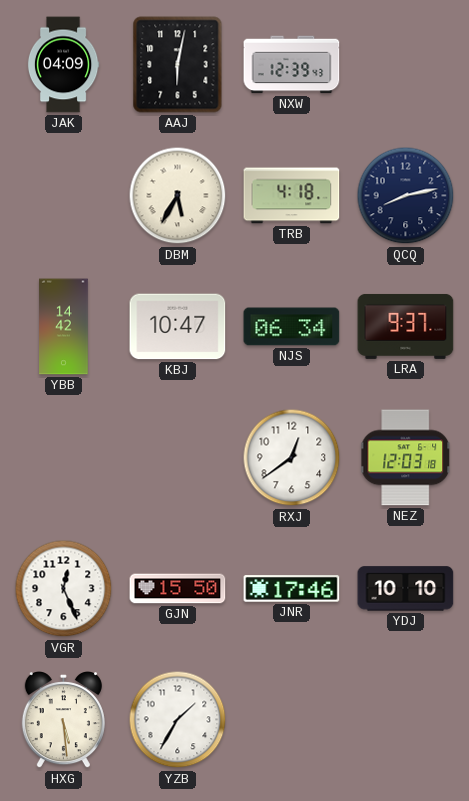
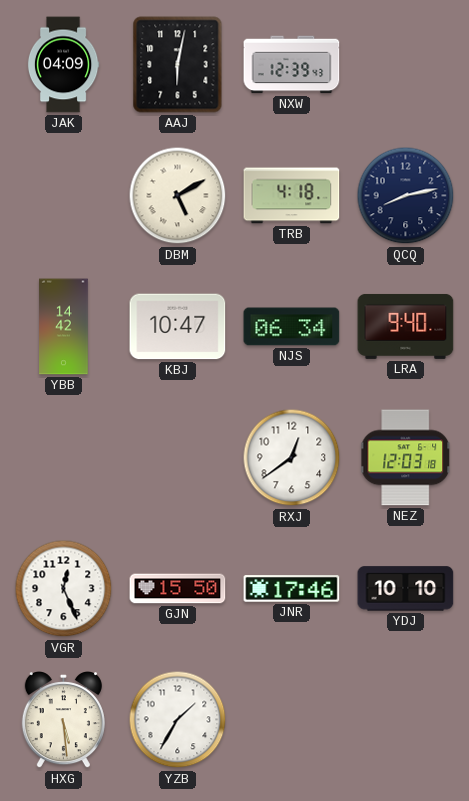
DBM: 5:35 -> 5:10 (178, 196)
LRA: 9:37 -> 9:40 (406, 326)
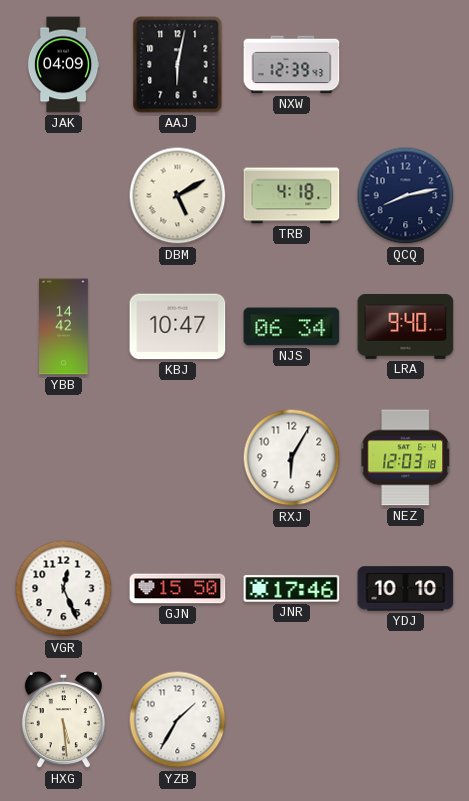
RXJ: 12:39 -> 6:05 (292, 458)
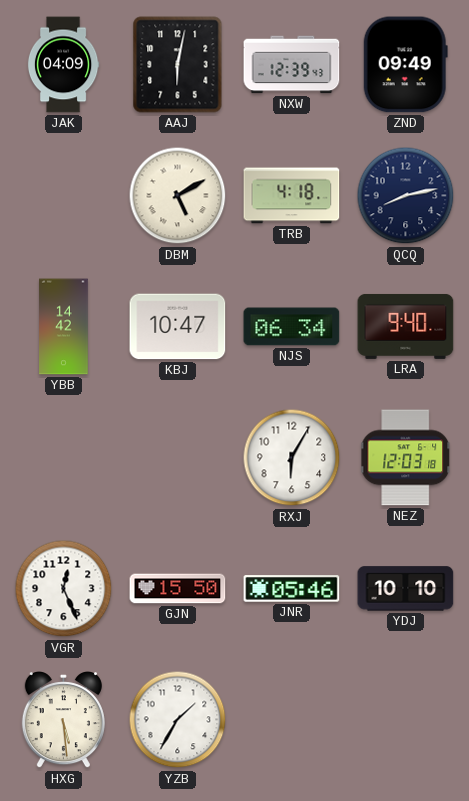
ZND: none -> 09:49 (405, 65)
JNR: 17:46 -> 05:46 (292, 589)
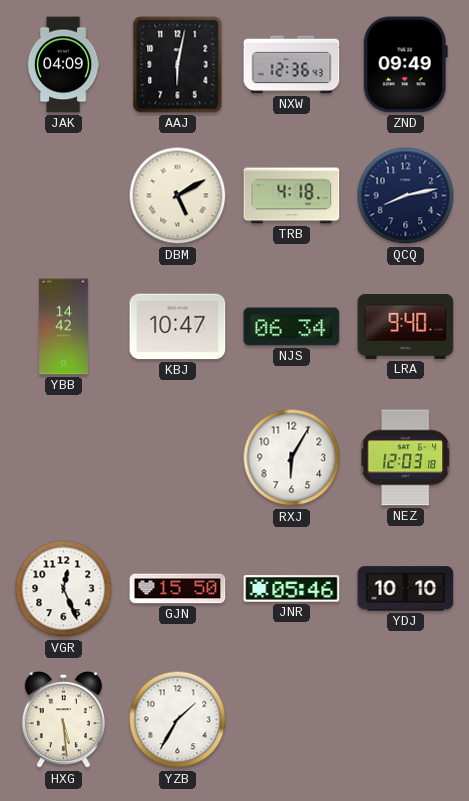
NXW: 12:39 -> 12:36 (292, 65)
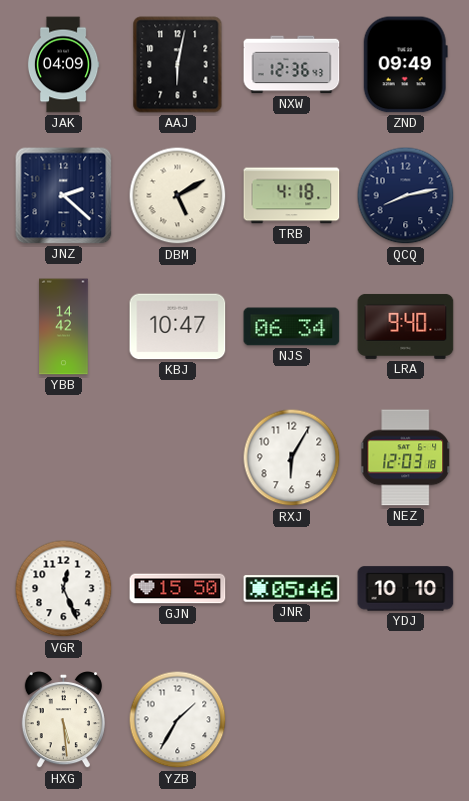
JNZ: none -> 2:22 (64, 196)
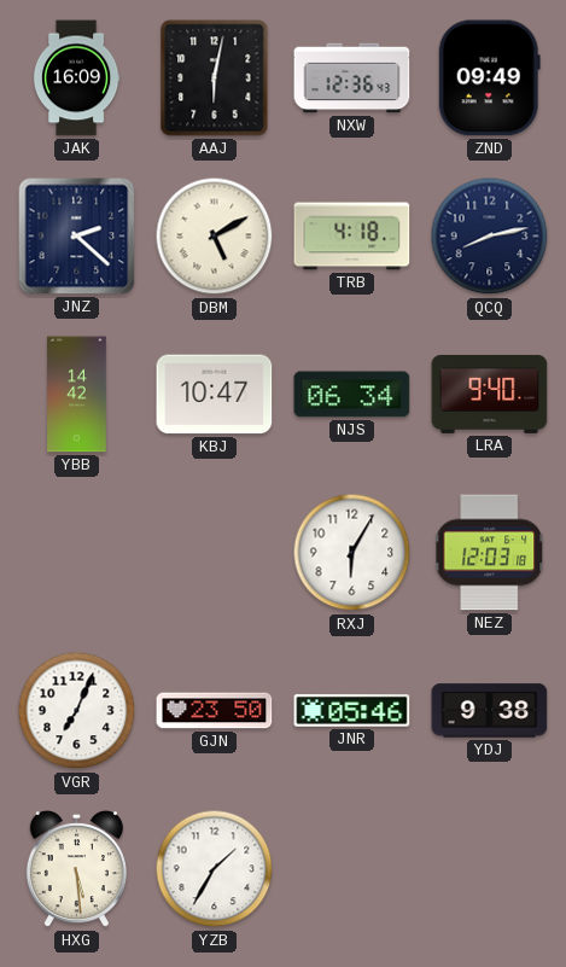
JAK: 04:09 -> 16:09 (76, 78)
VGR: 12:26 -> 7:04 (77, 711)
GJN: 15:50 -> 23:50 (215, 711)
YDJ: 10:10 -> 9:38 (490, 711)
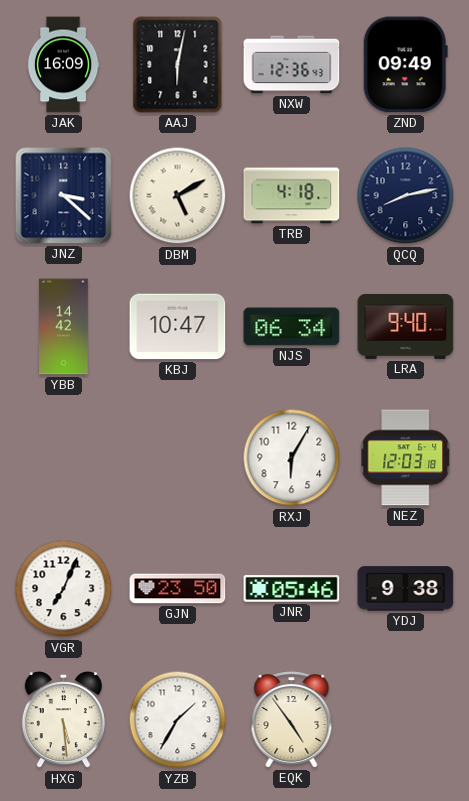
JNZ: 2:22 -> 3:22 (64, 196)
EQK: none -> 4:54 (292, 720)
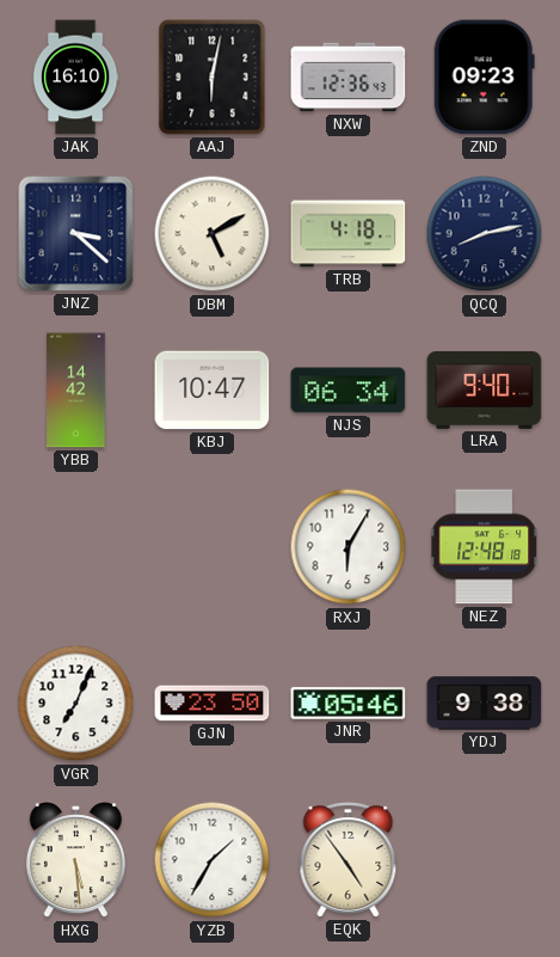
JAK: 16:09 -> 16:10 (75, 78)
ZND: 09:49 -> 09:23 (484, 78)
NEZ: 12:03 -> 12:48 (485, 547)
